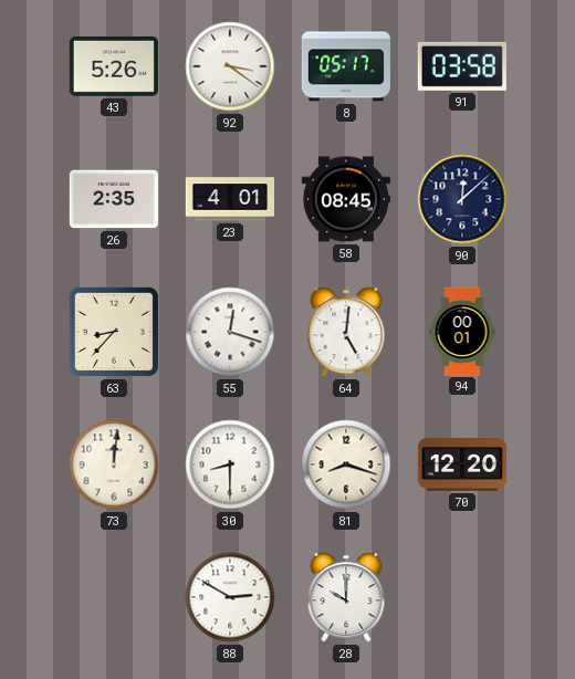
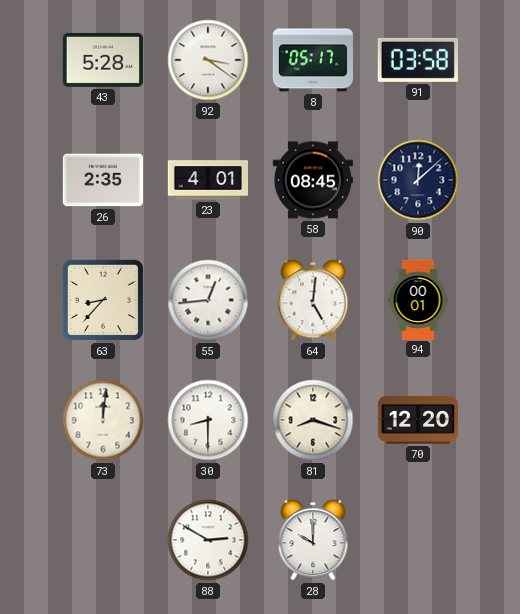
43: 5:26 -> 5:28 (103, 60)
55: 12:18 -> 12:44 (208, 300)
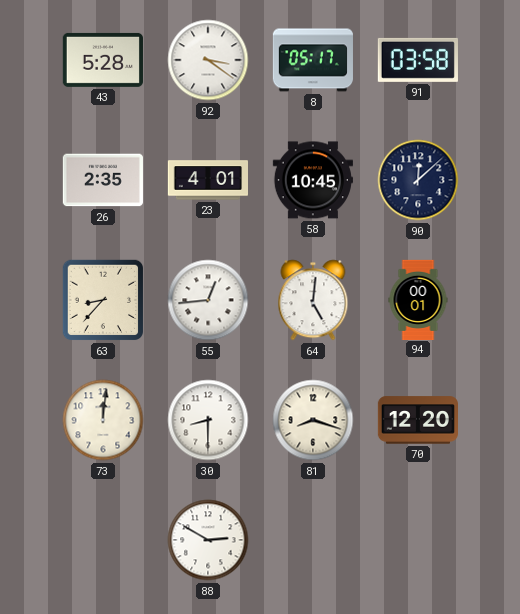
58: 08:45 -> 10:45 (313, 180)
28: 10:00 -> none (313, 540)
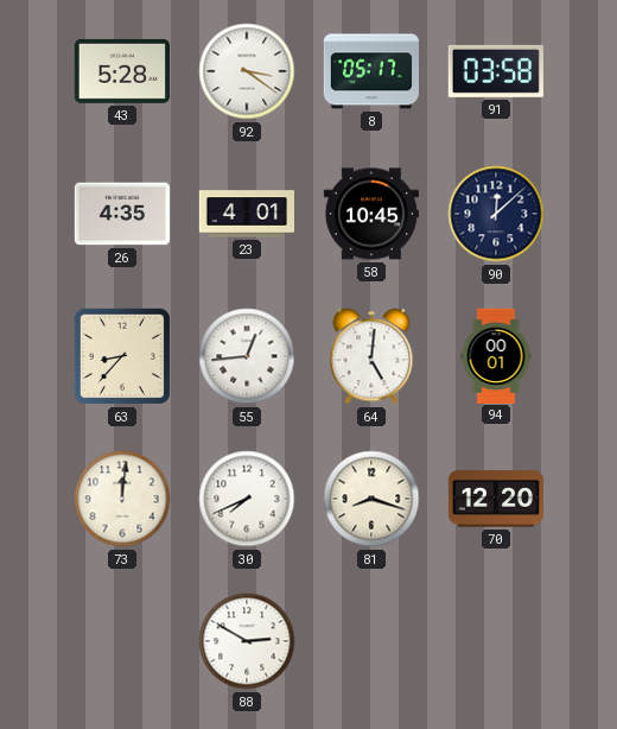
26: 2:35 -> 4:35 (122, 214)
30: 8:30 -> 7:41 (247, 499)
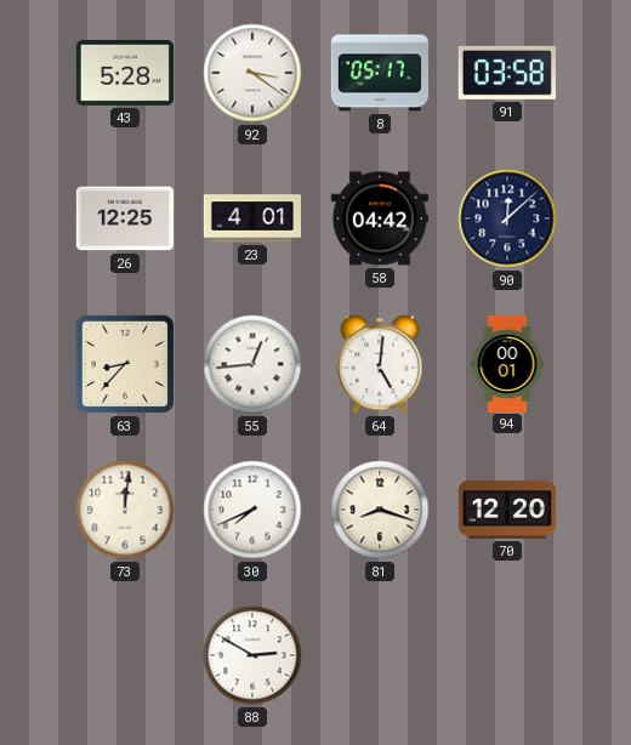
26: 4:35 -> 12:25 (125, 218)
58: 10:45 -> 04:42 (380, 218)
